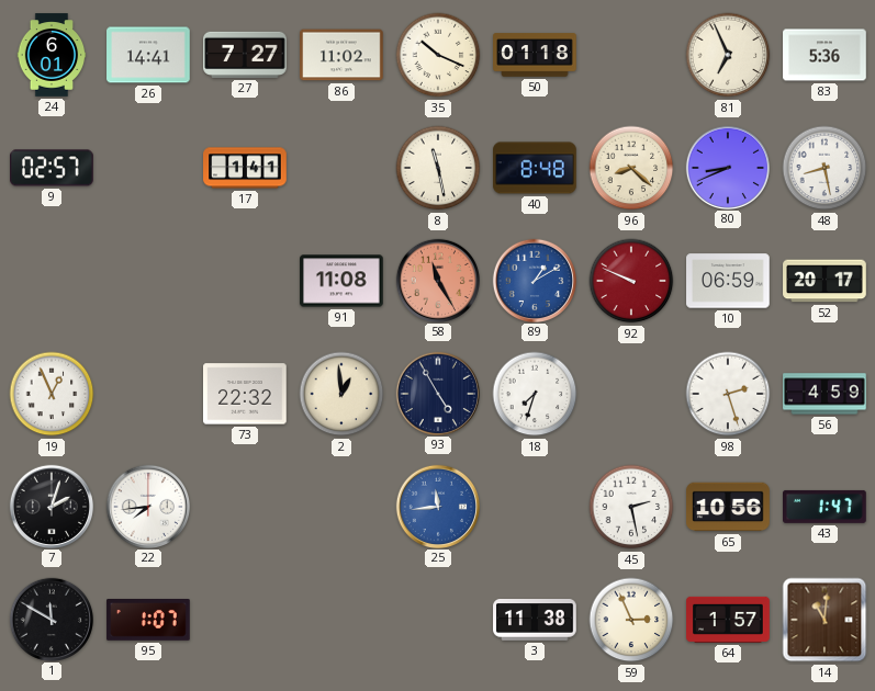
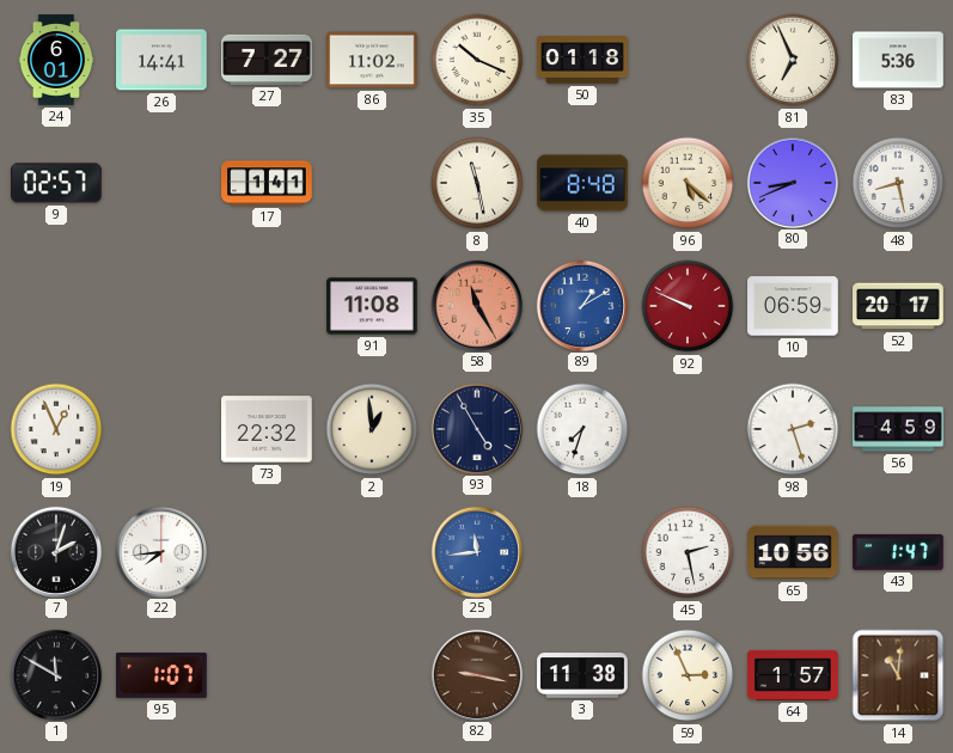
96: 8:22 -> 5:22 (688, 183)
82: none -> 9:17 (476, 674)
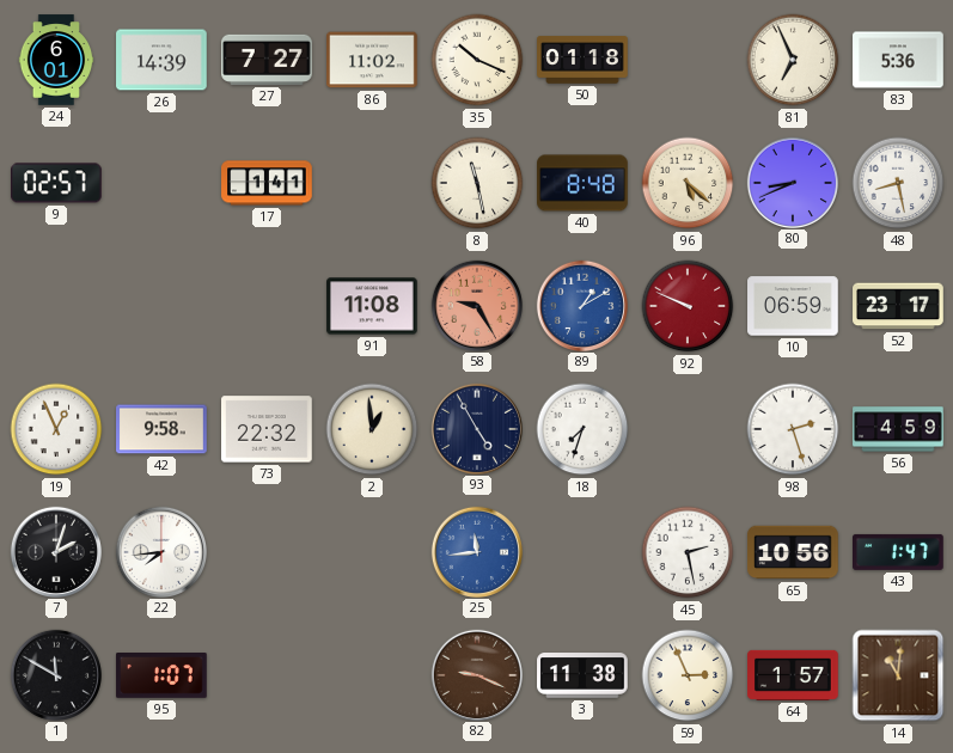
26: 14:41 -> 14:39 (161, 60)
58: 11:25 -> 9:25 (476, 305)
52: 20:17 -> 23:17 (898, 306)
42: none -> 9:58 (161, 429)
82: 9:17 -> 9:19 (476, 674)
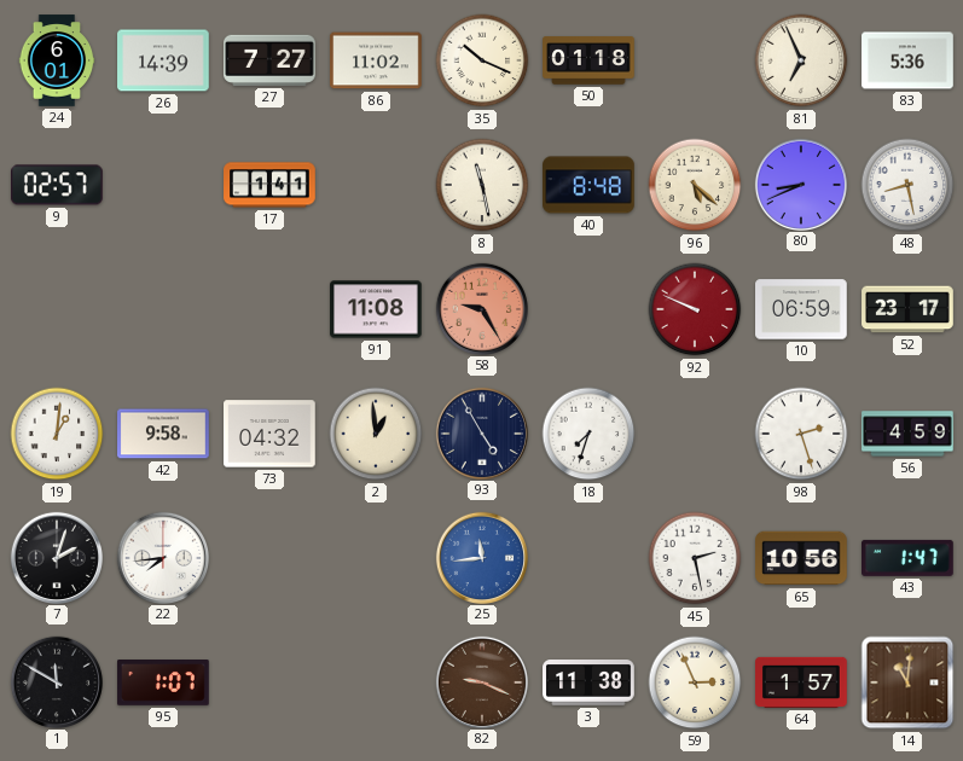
89: 1:10 -> none (581, 305)
19: 12:56 -> 1:01 (57, 434)
73: 22:32 -> 04:32 (269, 434)
